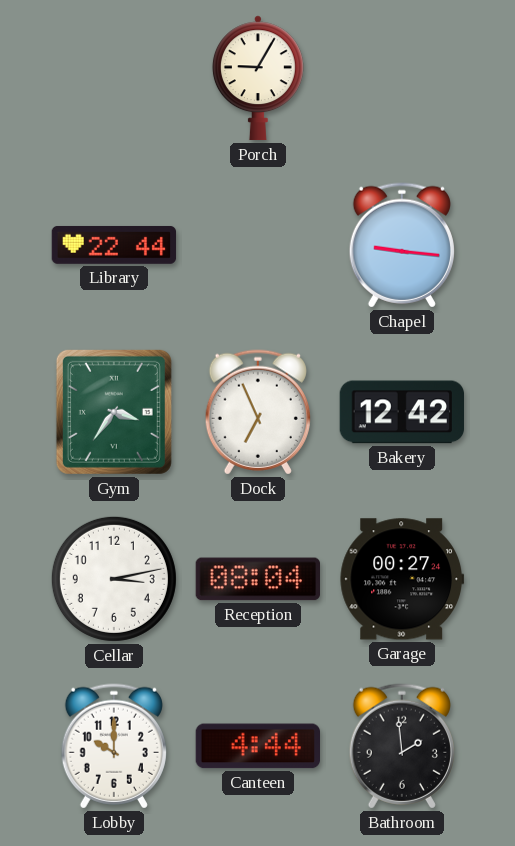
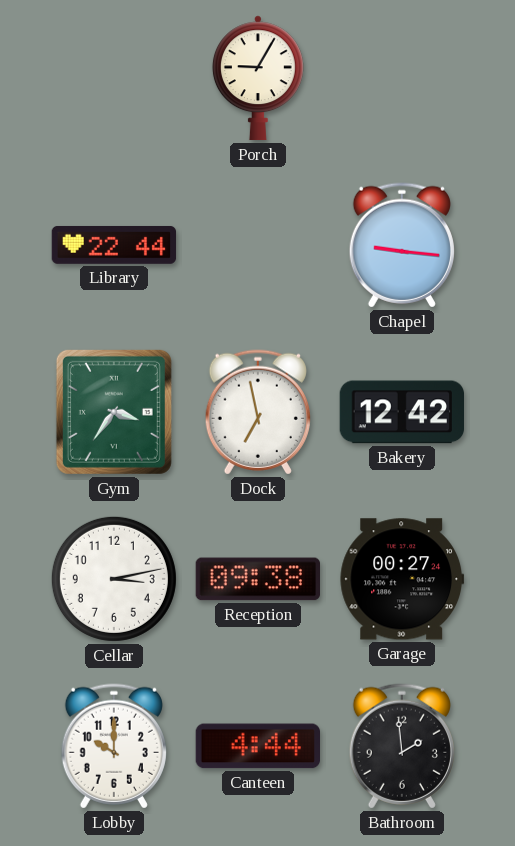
Dock: 6:56 -> 6:58 (258, 412)
Reception: 08:04 -> 09:38 (257, 579)
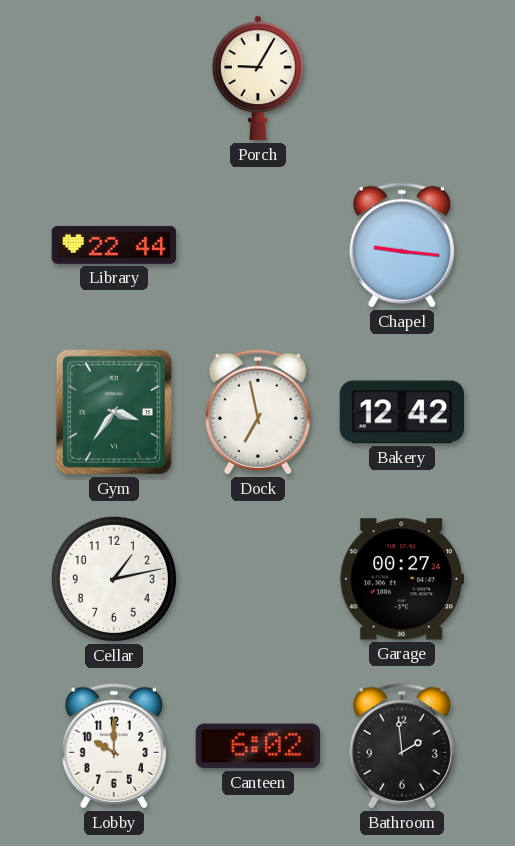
Cellar: 3:13 -> 1:13 (114, 579)
Reception: 09:38 -> none (257, 579)
Canteen: 4:44 -> 6:02 (257, 746)
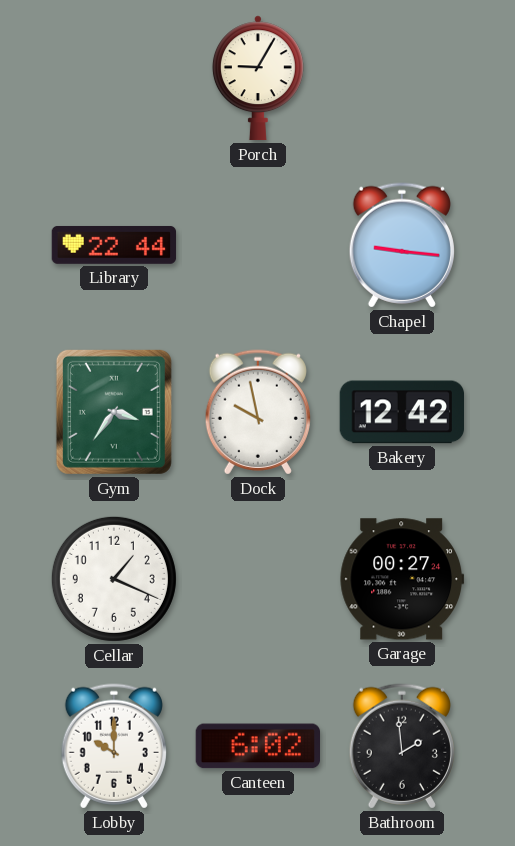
Dock: 6:58 -> 9:58 (258, 412)
Cellar: 1:13 -> 1:19 (114, 579)
